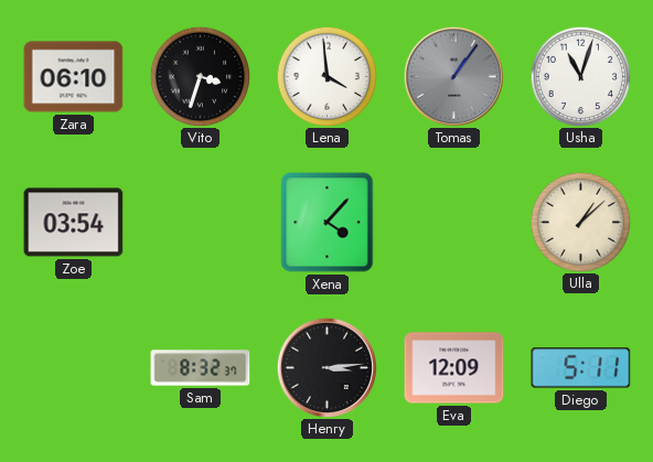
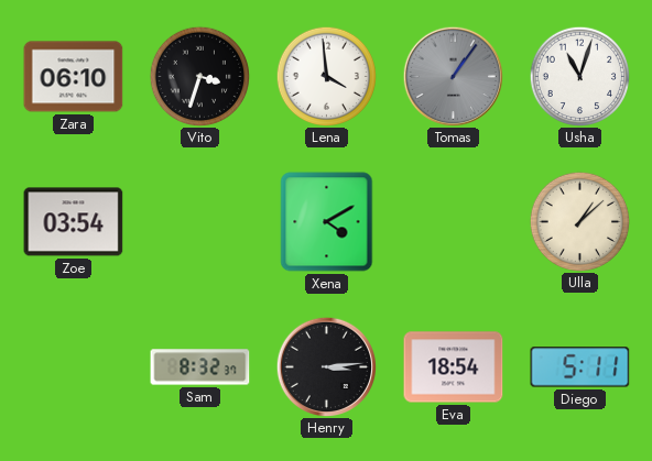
Xena: 4:07 -> 4:10 (327, 222)
Eva: 12:09 -> 18:54 (454, 367)
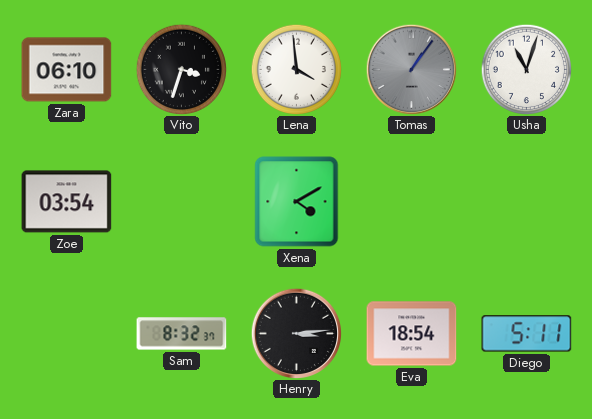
Ulla: 1:08 -> none (579, 221)
